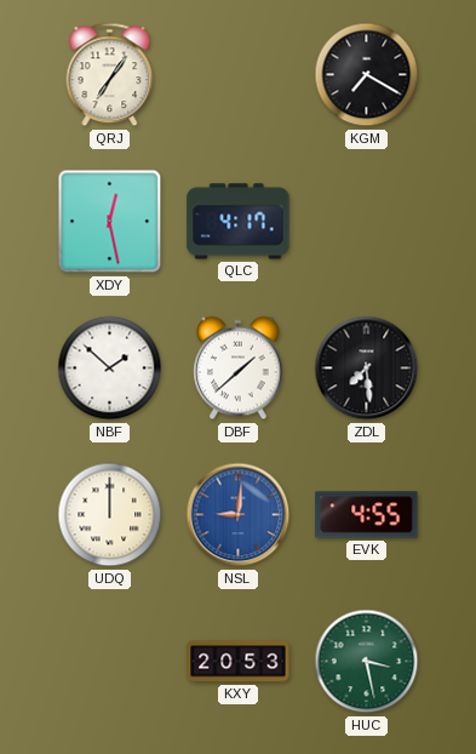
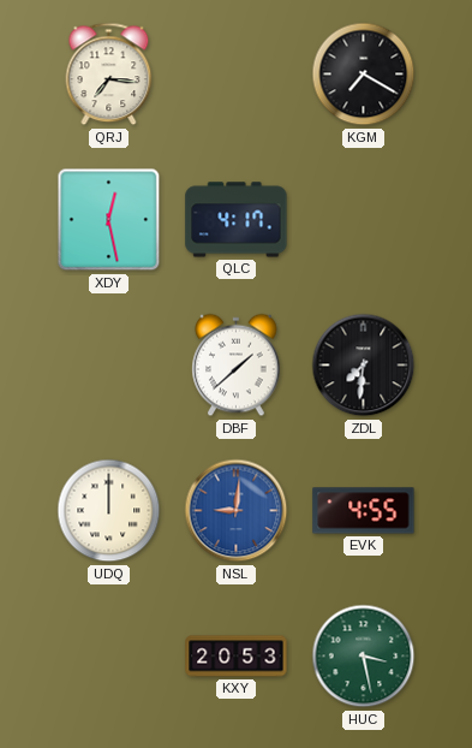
QRJ: 7:06 -> 7:16 (109, 75)
NBF: 1:52 -> none (110, 369)
ZDL: 7:29 -> 7:31 (364, 366)
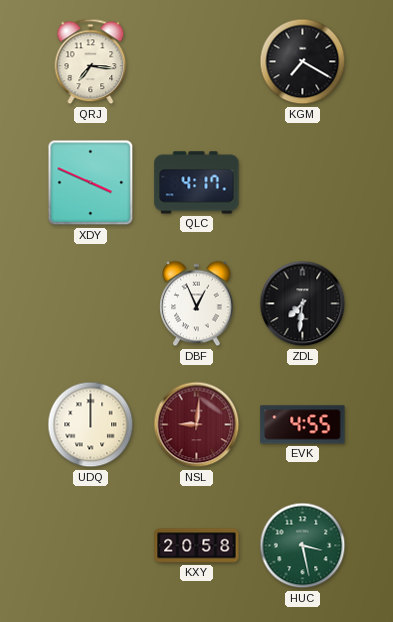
XDY: 12:28 -> 3:49 (91, 183)
DBF: 1:38 -> 12:56 (197, 304)
NSL dial: blue -> burgundy (197, 425)
KXY: 20:53 -> 20:58 (197, 546)
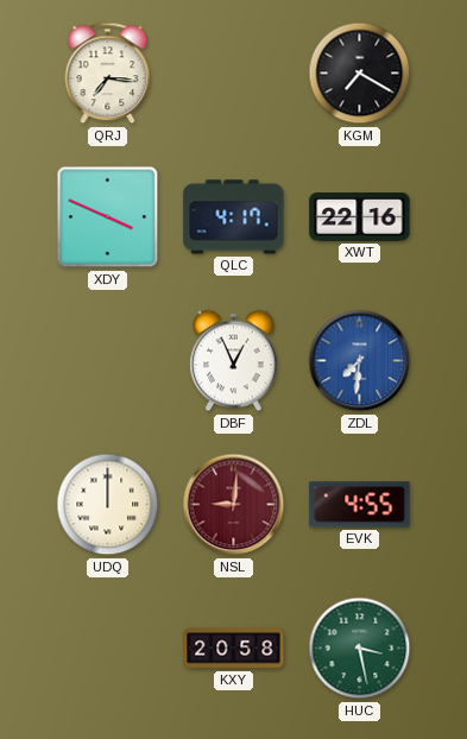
XWT: none -> 22:16 (360, 217)
ZDL dial: black -> blue (360, 361)
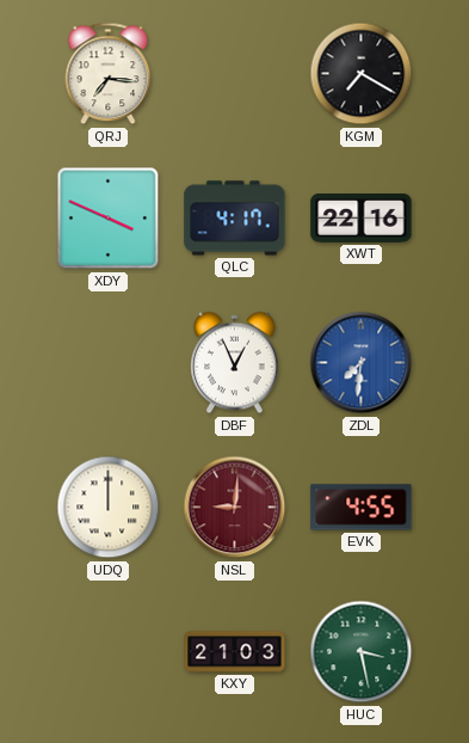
KXY: 20:58 -> 21:03 (235, 652)
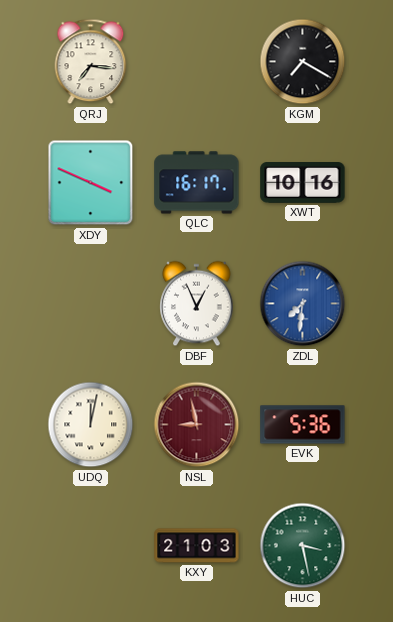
QLC: 4:17 -> 16:17 (197, 183)
XWT: 22:16 -> 10:16 (303, 183)
UDQ: 12:00 -> 12:02 (91, 425)
NSL: 9:01 -> 8:58 (197, 425)
EVK: 4:55 -> 5:36 (303, 425)
